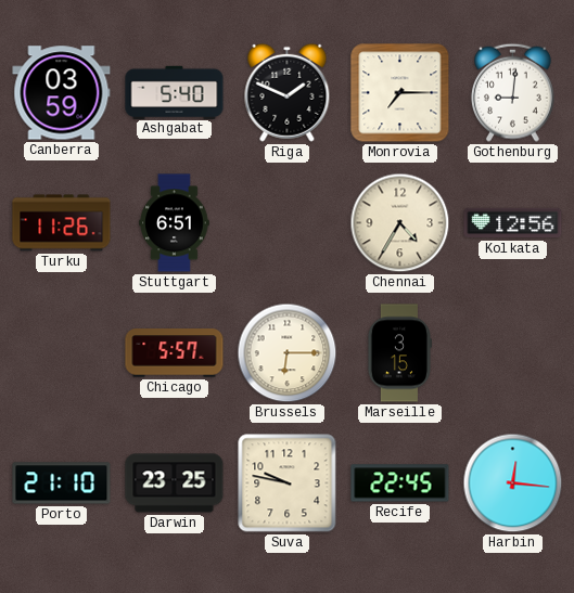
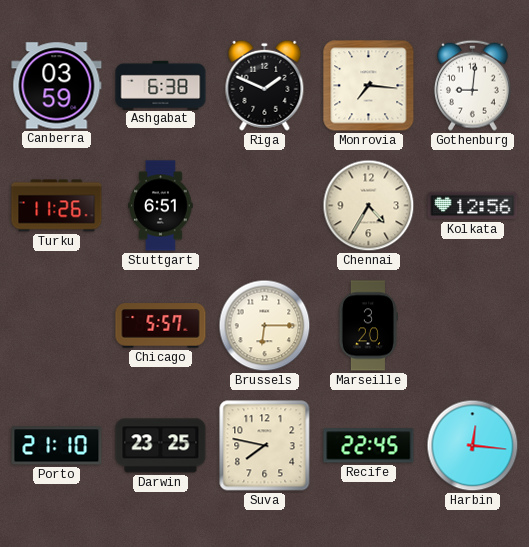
Ashgabat: 5:40 -> 6:38 (161, 85)
Monrovia: 7:15 -> 7:16 (369, 86)
Marseille: 3:15 -> 3:20 (368, 326)
Suva: 9:47 -> 7:47 (265, 446)
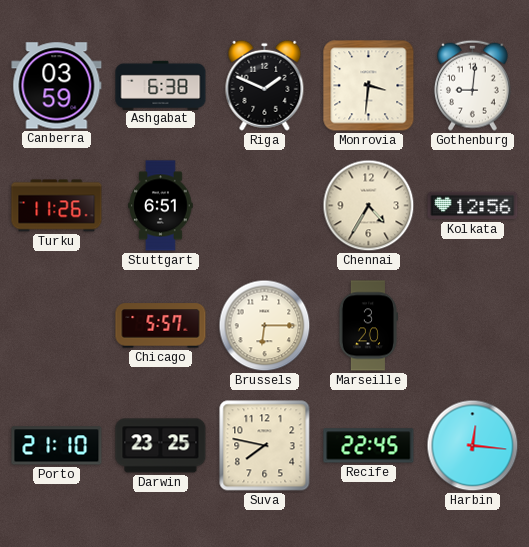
Monrovia: 7:16 -> 3:31 (369, 86)
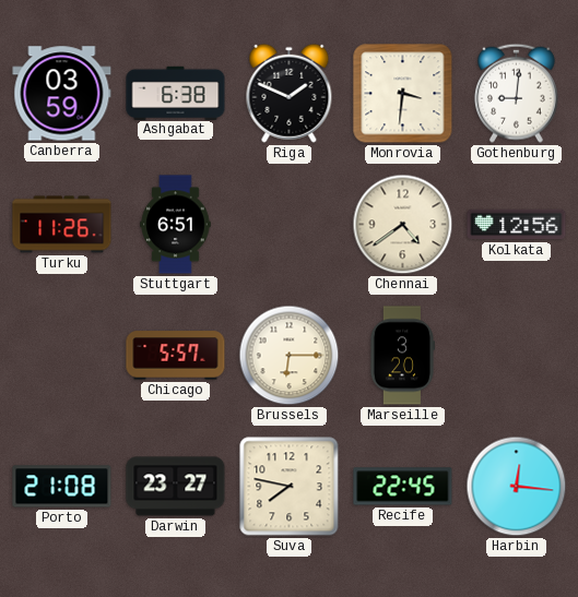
Chennai: 4:35 -> 4:39 (403, 225)
Porto: 21:10 -> 21:08 (62, 487)
Darwin: 23:25 -> 23:27 (176, 487)
